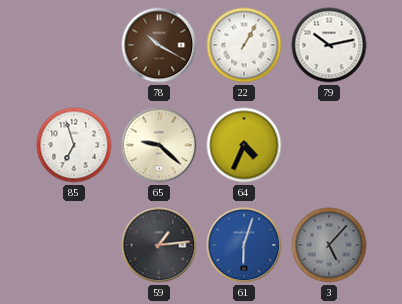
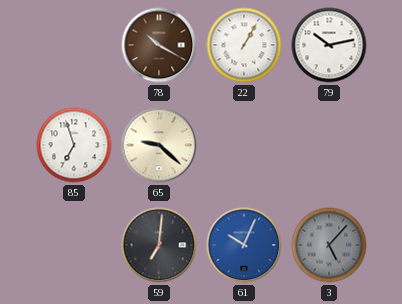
64: 4:34 -> none (244, 145)
59: 1:14 -> 7:01 (159, 245)
61: 6:03 -> 10:04 (244, 245)
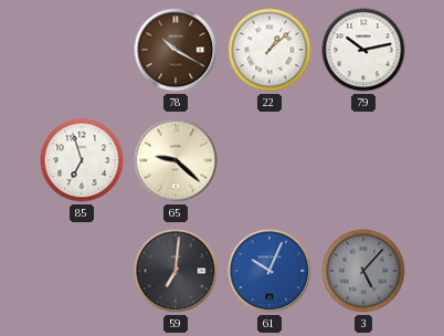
22: 1:05 -> 1:08 (269, 50)
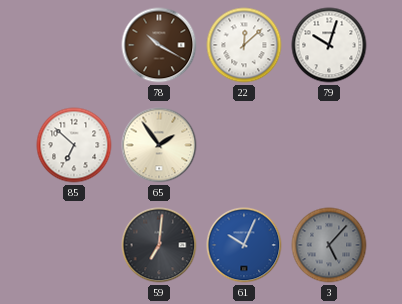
22: 1:08 -> 12:08 (244, 45)
79: 10:13 -> 10:03 (329, 45)
85: 6:57 -> 6:52 (74, 145)
65: 9:22 -> 1:54 (159, 145)
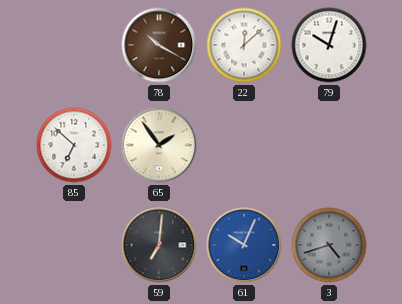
3: 5:07 -> 4:42 (329, 245)
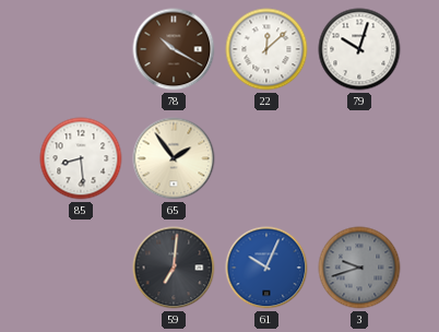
85: 6:52 -> 8:29 (81, 158)
3: 4:42 -> 9:42 (359, 268)
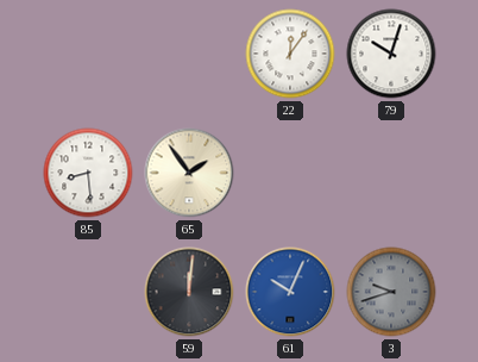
78: 10:20 -> none (174, 49)
22: 12:08 -> 12:06 (290, 54)
59: 7:01 -> 12:01 (189, 292)
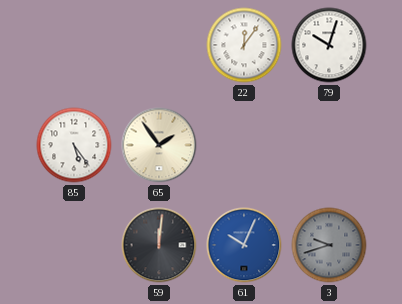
85: 8:29 -> 5:24 (74, 145)
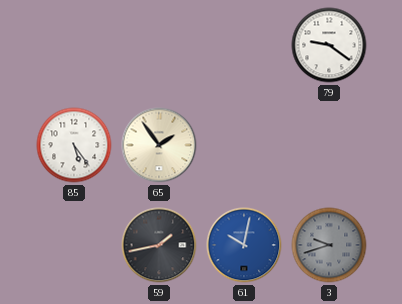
22: 12:06 -> none (244, 45)
79: 10:03 -> 9:21 (329, 45)
59: 12:01 -> 1:43 (159, 245)
61: 10:04 -> 10:02 (244, 245)
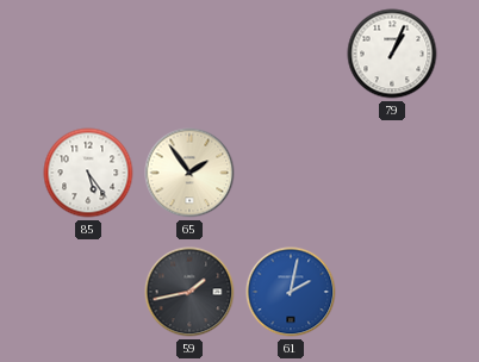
79: 9:21 -> 1:04 (392, 54)
61: 10:02 -> 2:02 (291, 292)
3: 9:42 -> none (329, 245)
